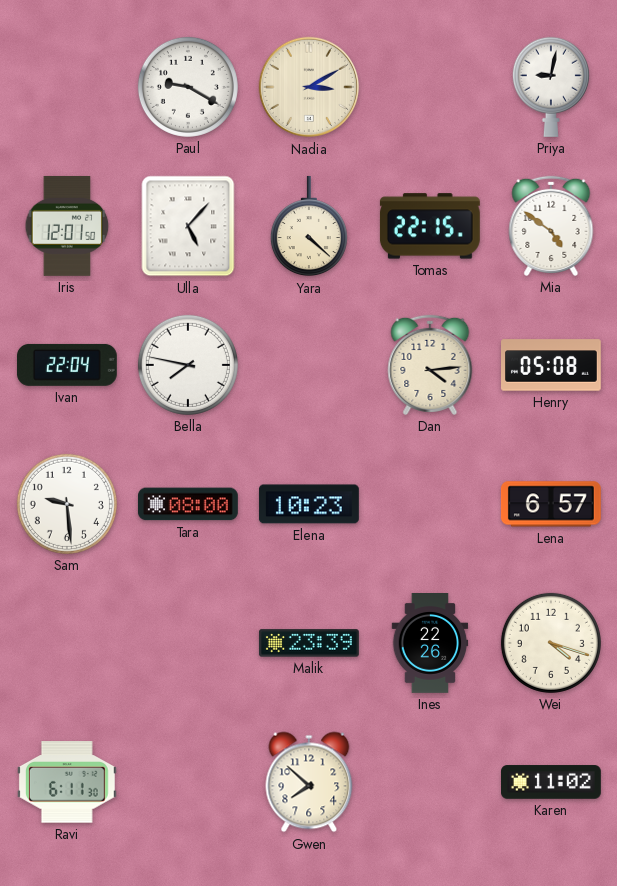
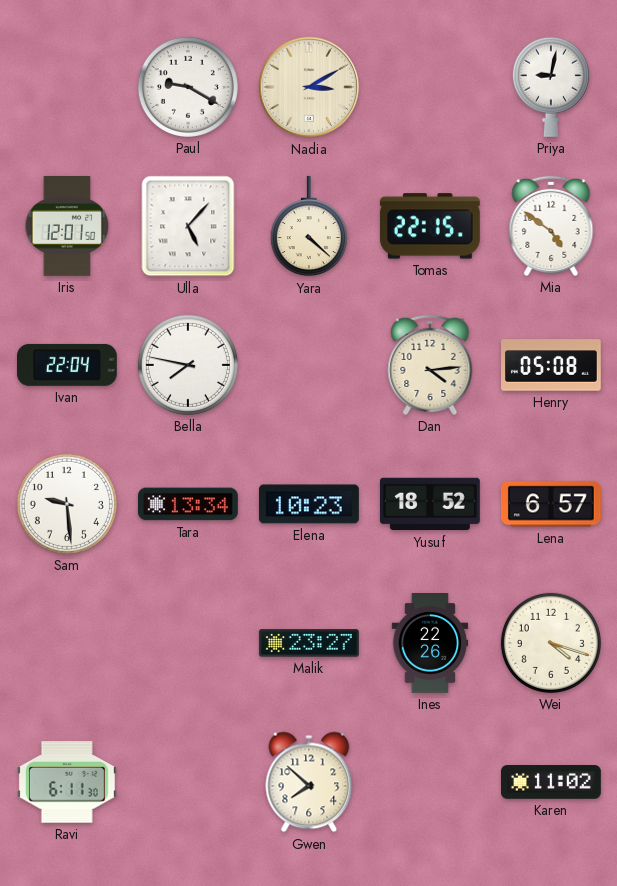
Tara: 08:00 -> 13:34 (188, 504)
Yusuf: none -> 18:52 (430, 504)
Malik: 23:39 -> 23:27 (309, 643)
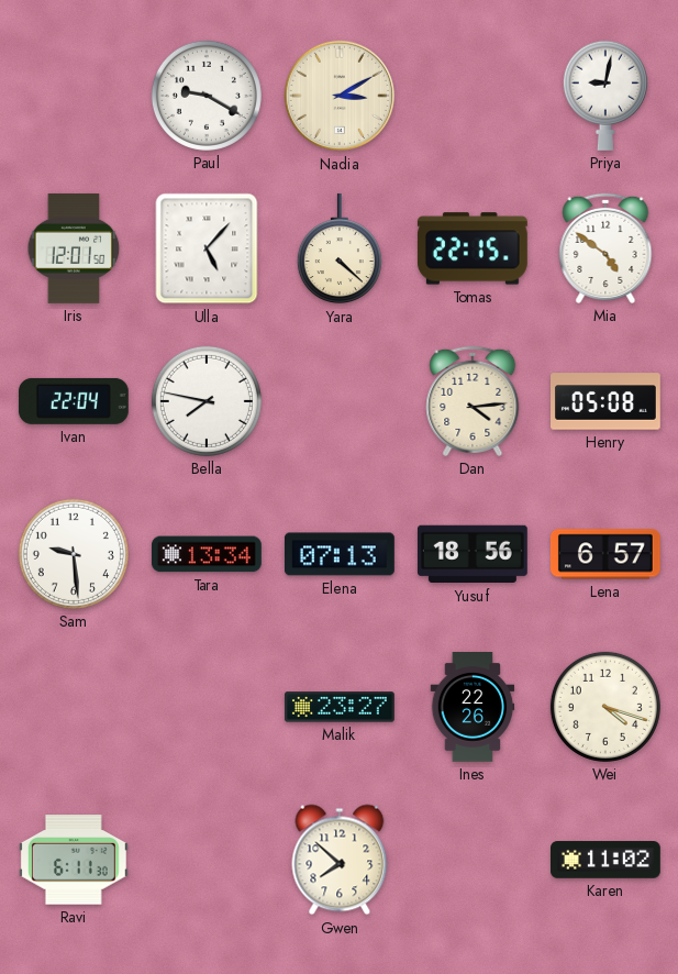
Elena: 10:23 -> 07:13 (340, 554)
Yusuf: 18:52 -> 18:56 (473, 554)
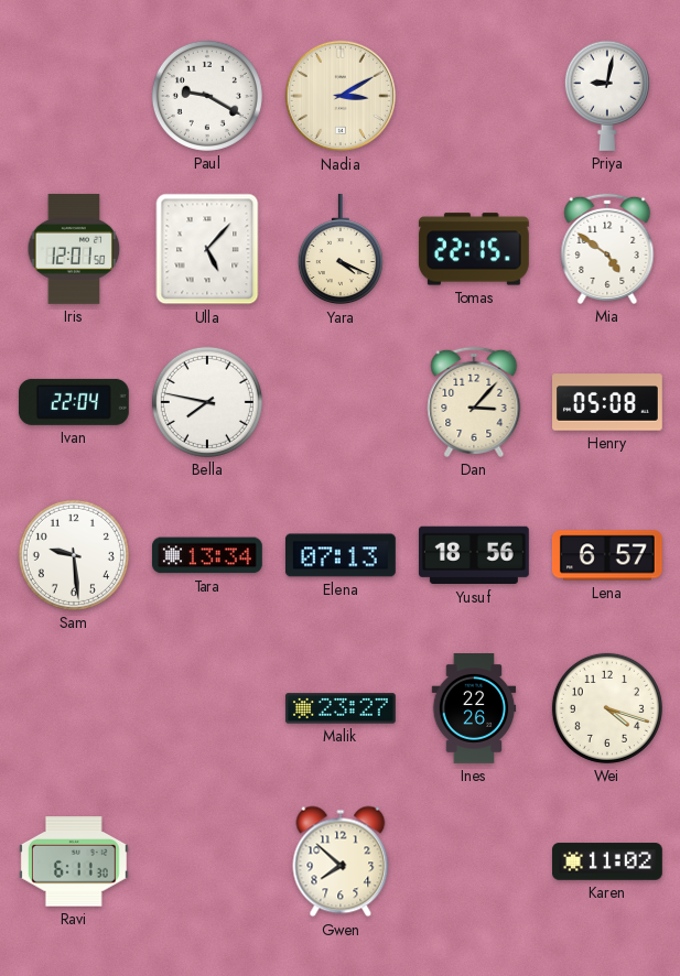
Yara: 4:22 -> 4:19 (341, 249)
Dan: 4:14 -> 3:07 (474, 402)
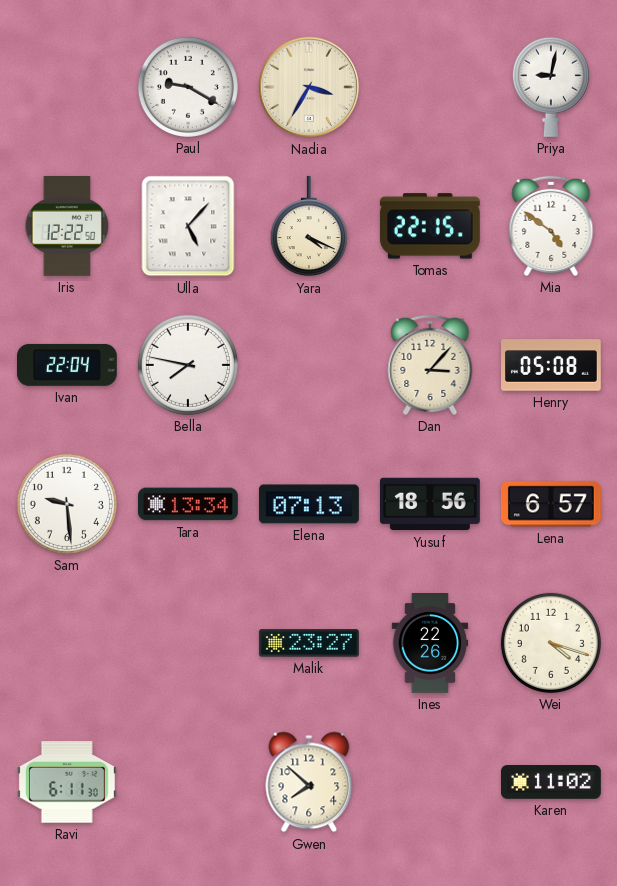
Nadia: 3:10 -> 3:35 (309, 87)
Iris: 12:01 -> 12:22 (67, 226)
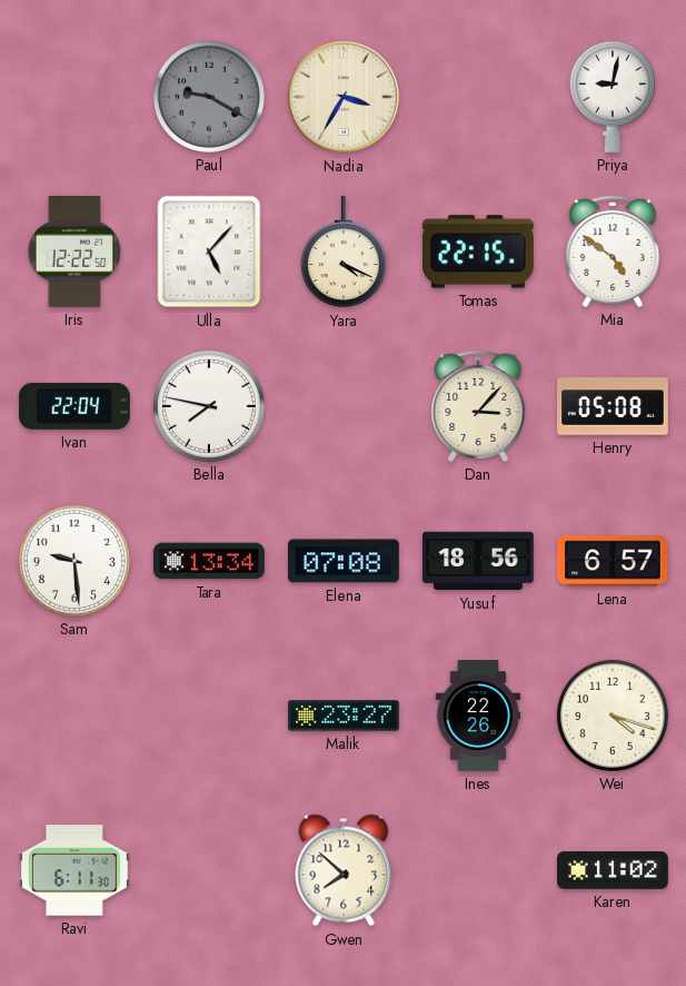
Paul dial: white -> grey (209, 97)
Elena: 07:13 -> 07:08 (344, 561)
